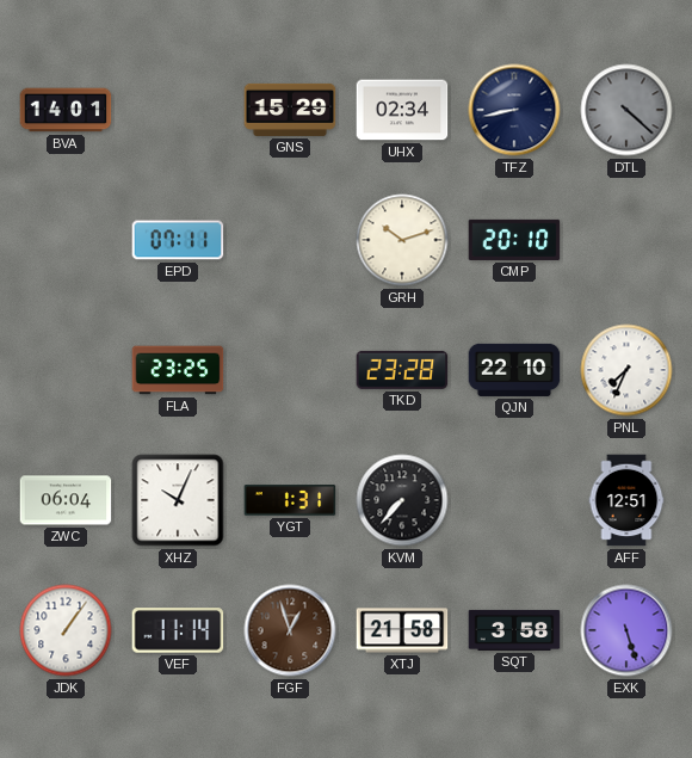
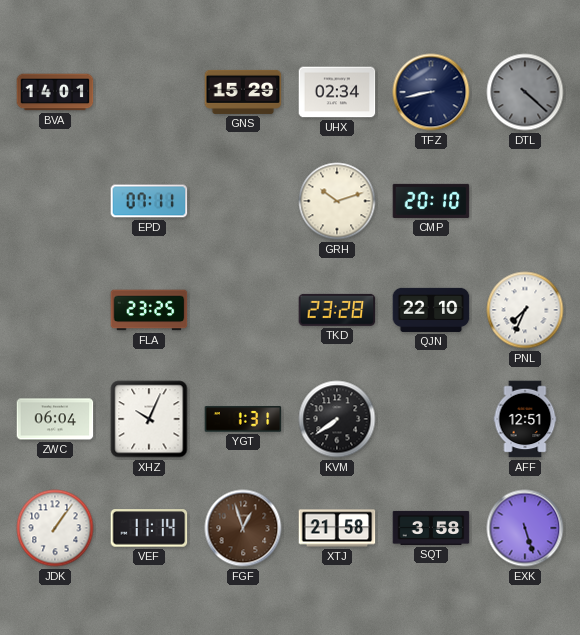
KVM: 7:37 -> 7:39 (337, 419)
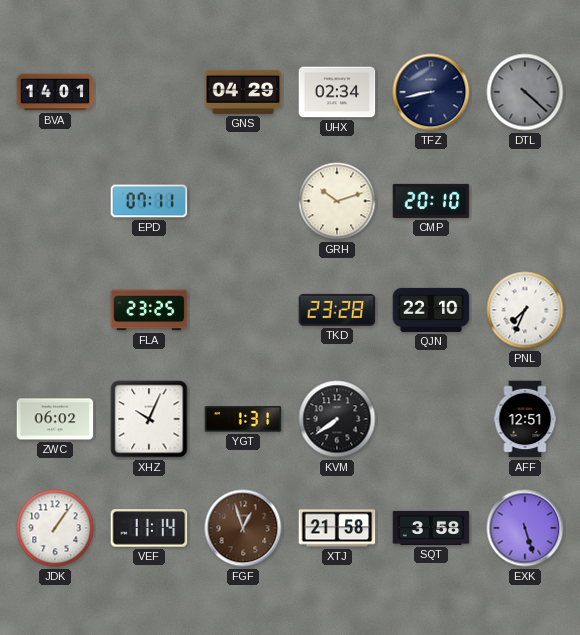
GNS: 15:29 -> 04:29 (243, 92)
ZWC: 06:04 -> 06:02 (55, 419)
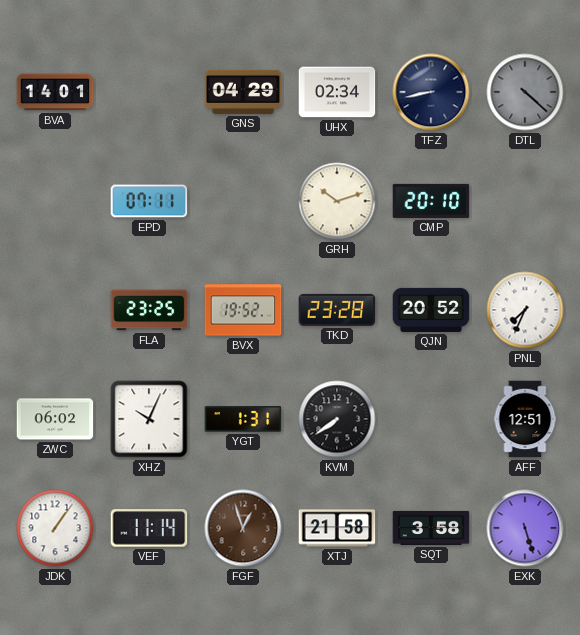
BVX: none -> 19:52 (243, 310)
QJN: 22:10 -> 20:52 (431, 310)
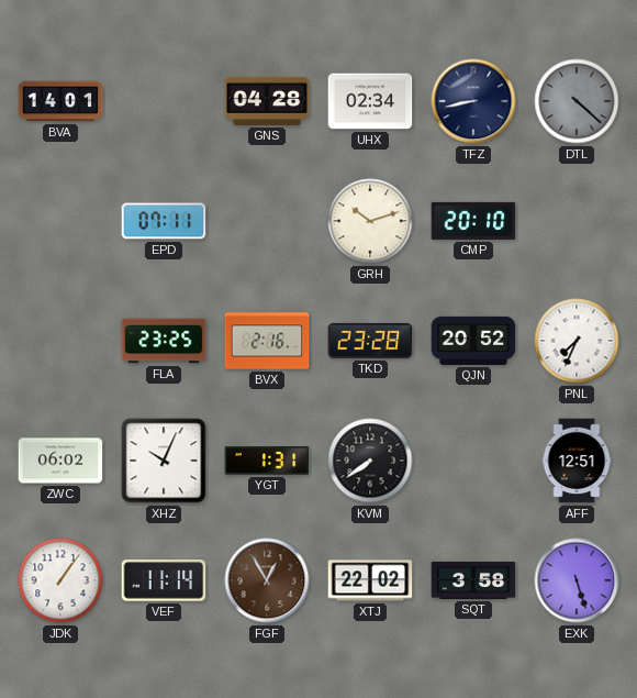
GNS: 04:29 -> 04:28 (267, 101)
BVX: 19:52 -> 2:16 (267, 341)
FGF: 12:57 -> 12:55 (267, 580)
XTJ: 21:58 -> 22:02 (370, 580)
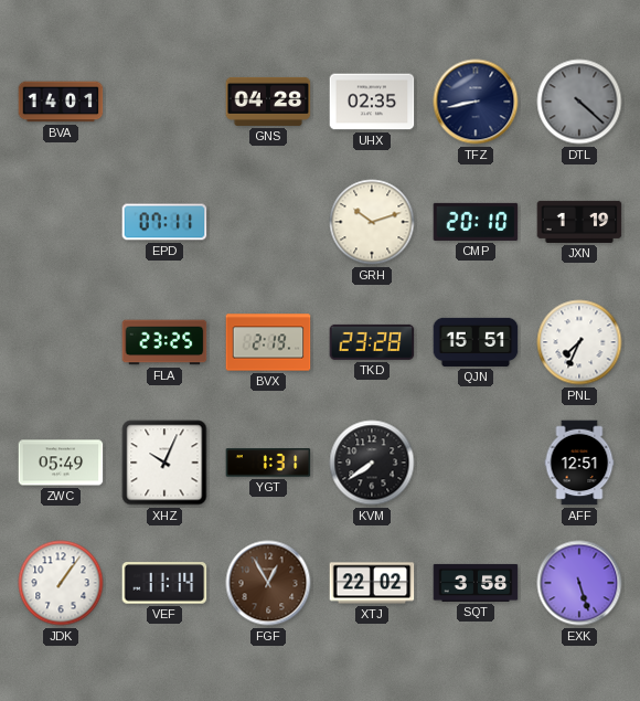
UHX: 02:34 -> 02:35 (372, 102)
JXN: none -> 1:19 (579, 222)
BVX: 2:16 -> 2:19 (268, 342)
QJN: 20:52 -> 15:51 (476, 342)
ZWC: 06:02 -> 05:49 (61, 463)
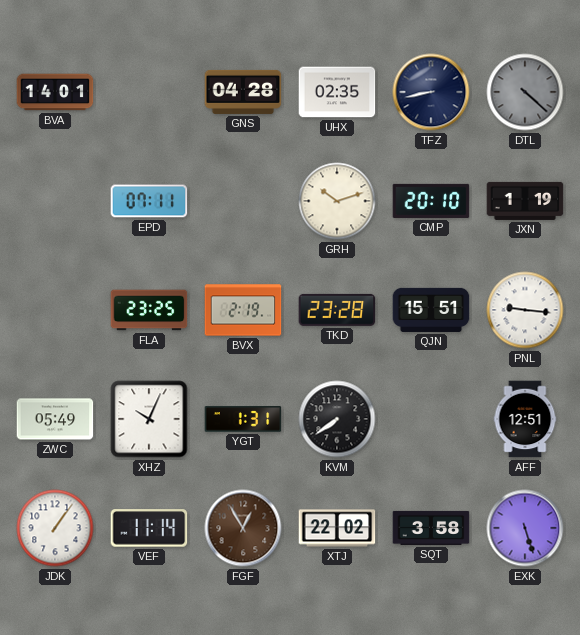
PNL: 7:34 -> 9:16 (525, 310)
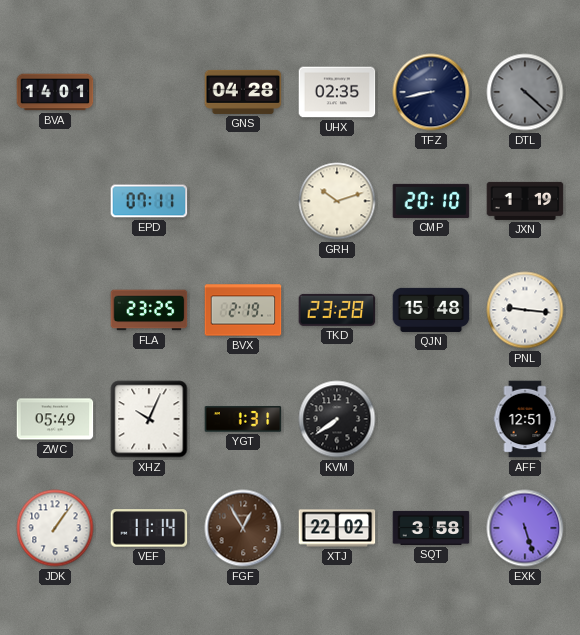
QJN: 15:51 -> 15:48 (431, 310)
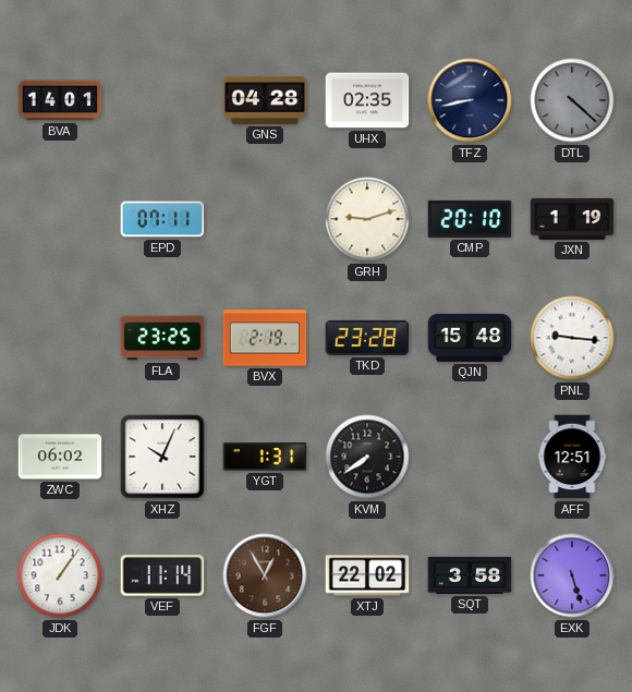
GRH: 10:12 -> 9:12 (367, 219)
ZWC: 05:49 -> 06:02 (60, 457)
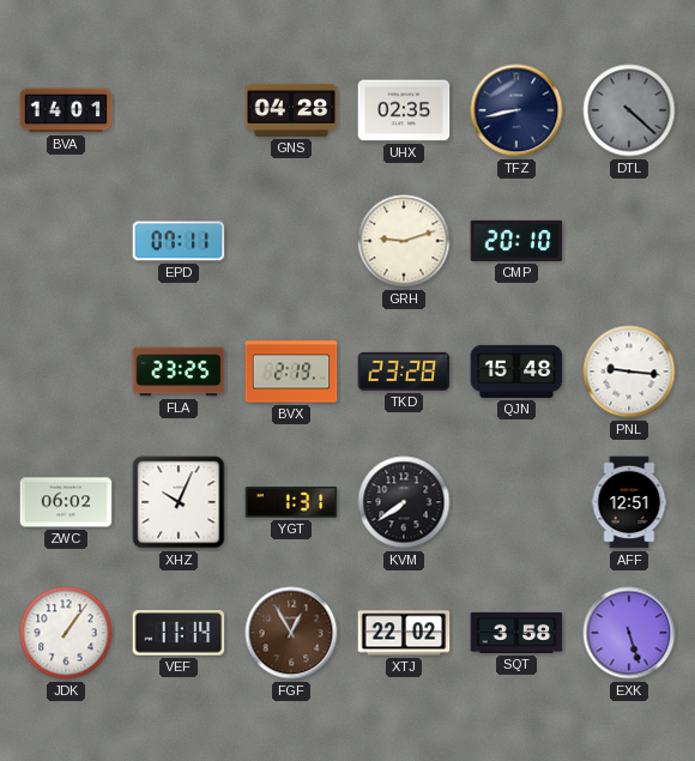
JXN: 1:19 -> none (572, 219)
